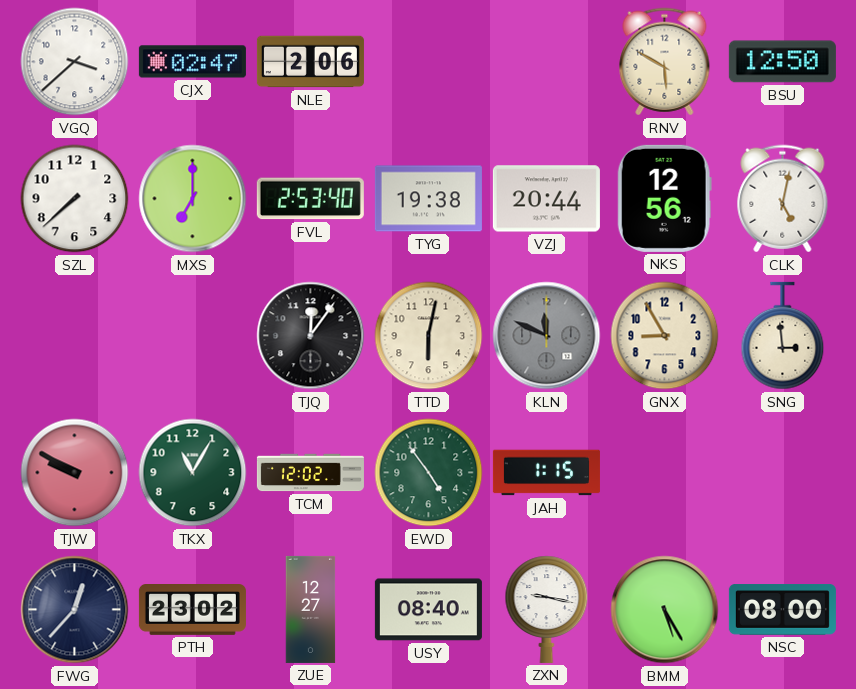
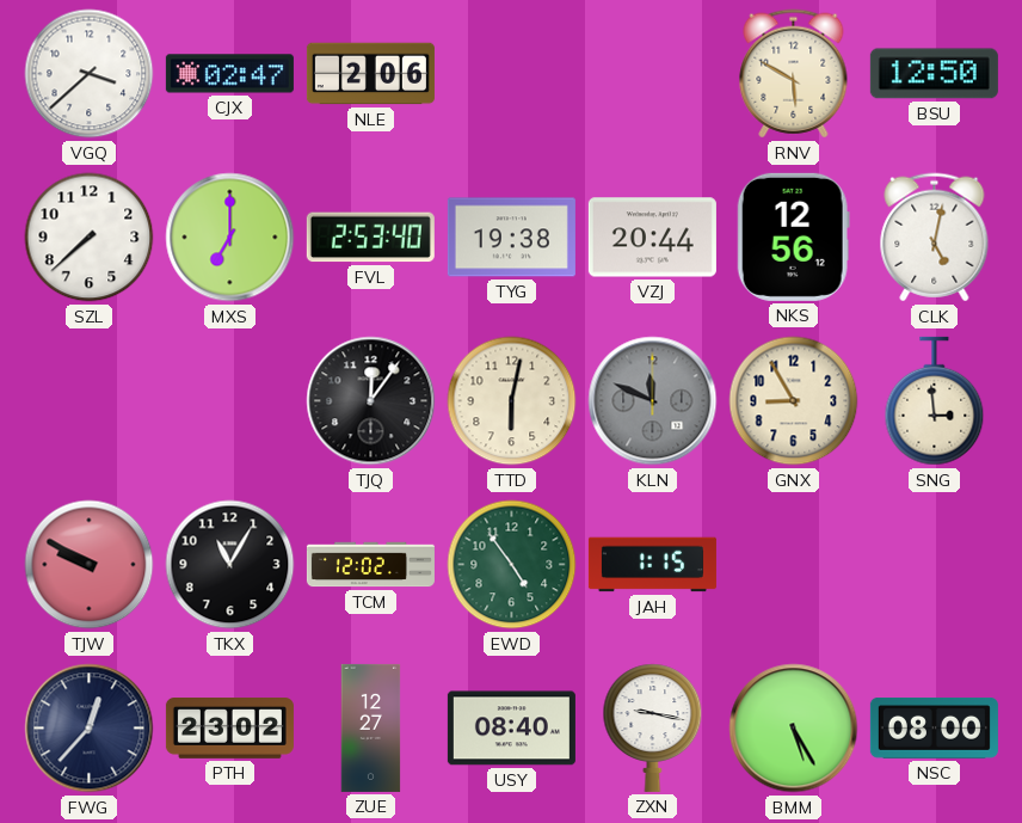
TKX dial: green -> black (230, 565)
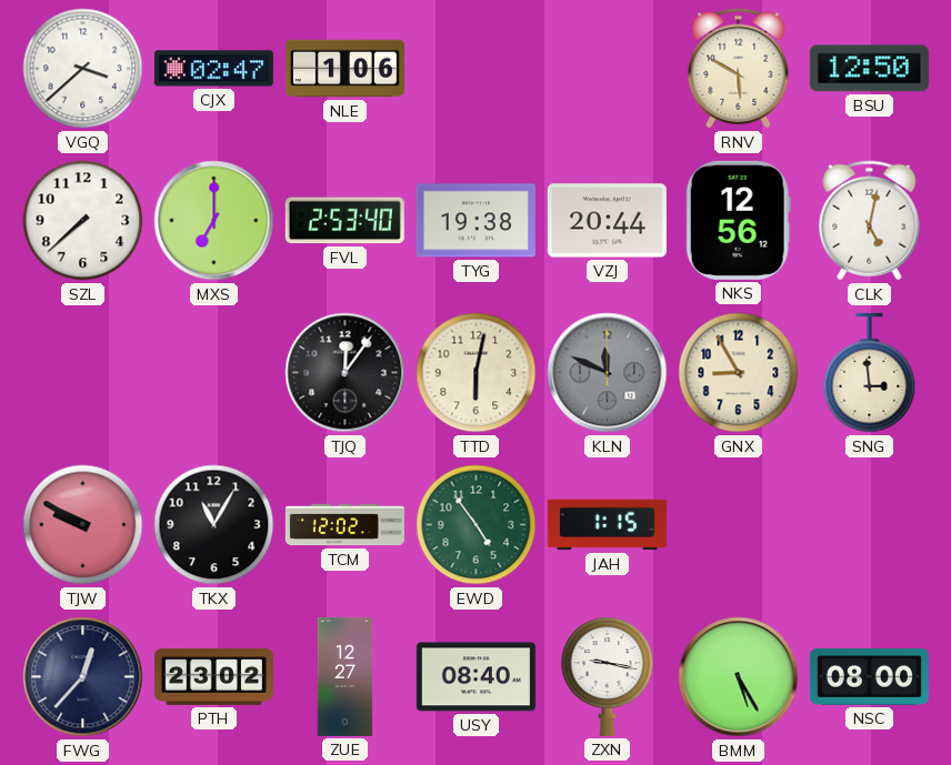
NLE: 2:06 -> 1:06 (344, 69)
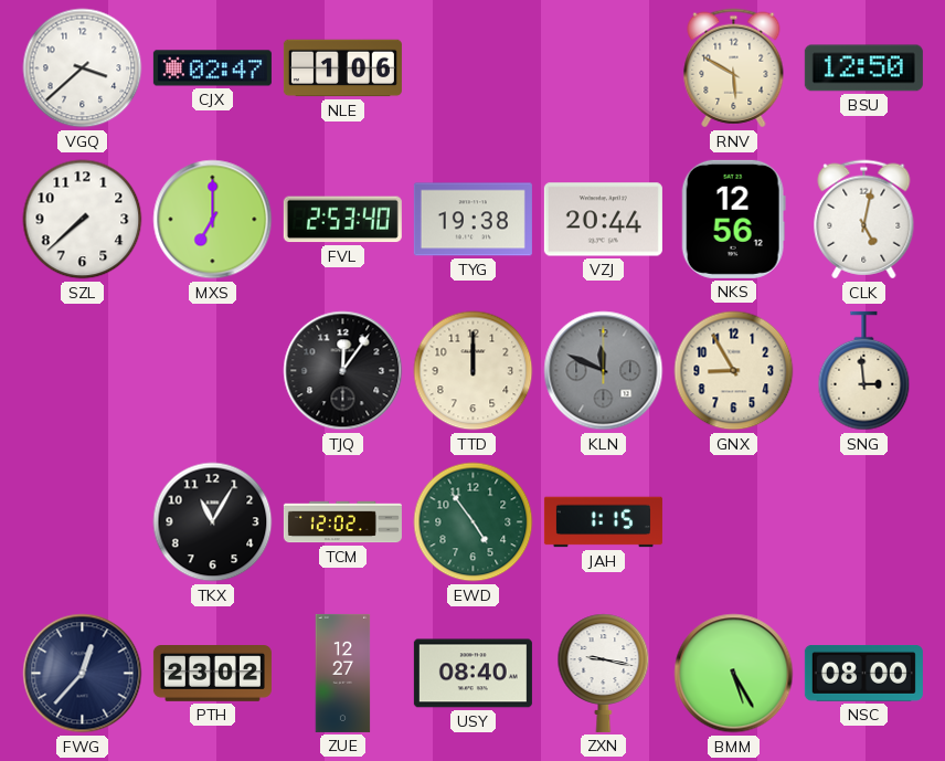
TTD: 6:02 -> 12:00 (474, 371)
TJW: 9:50 -> none (83, 525)
